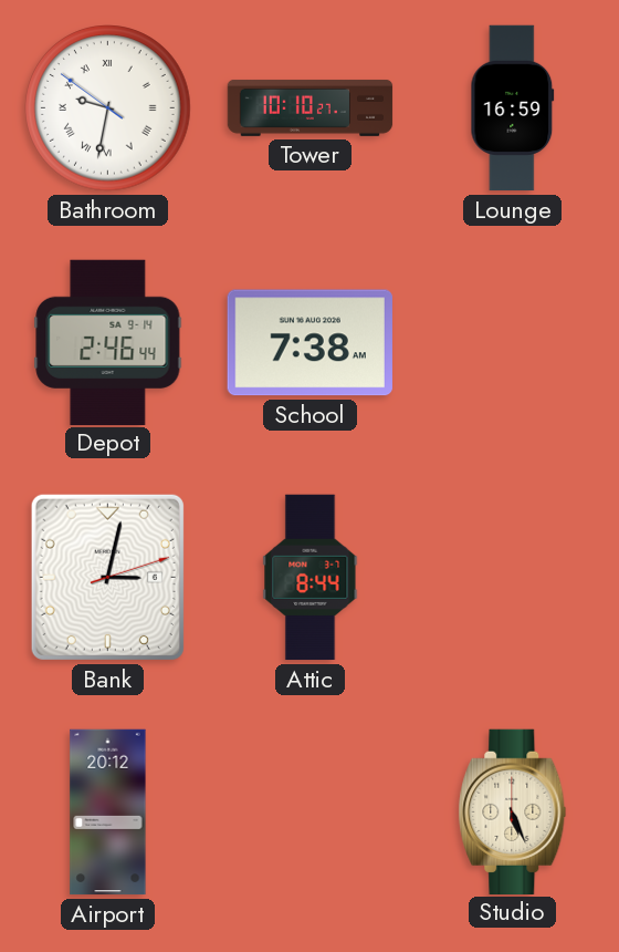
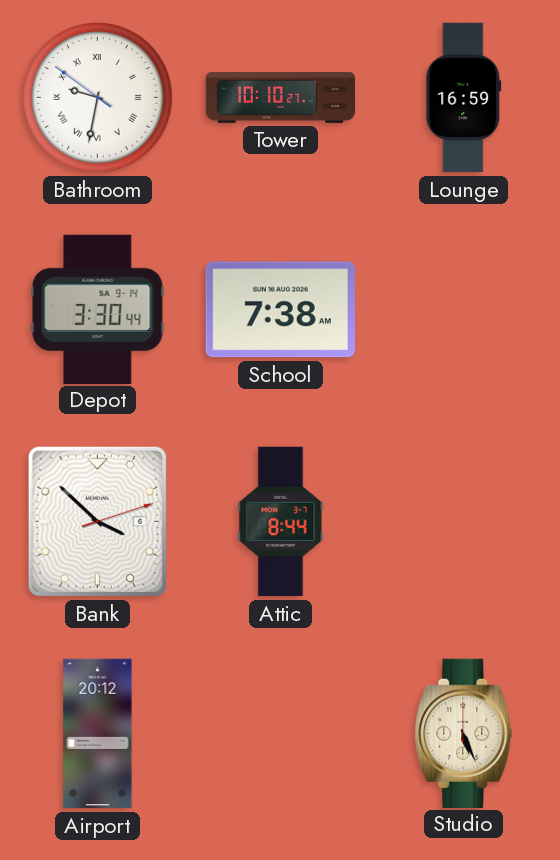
Depot: 2:46 -> 3:30 (98, 309)
Bank: 3:02 -> 3:52 (97, 521)
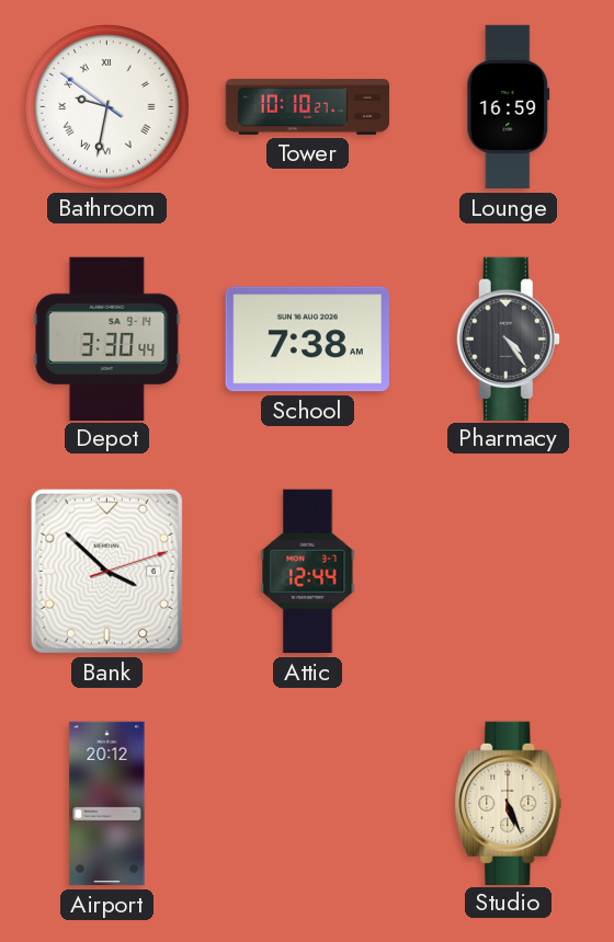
Pharmacy: none -> 4:24 (508, 338)
Attic: 8:44 -> 12:44 (308, 572)
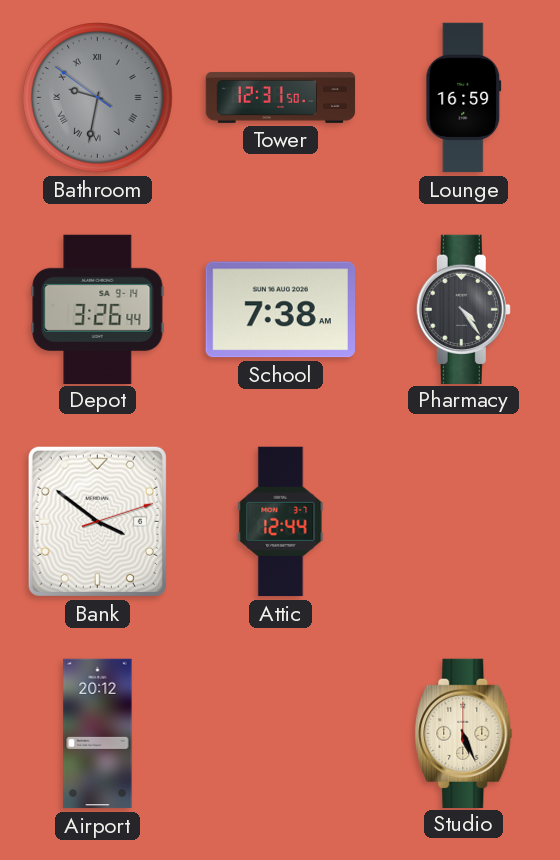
Bathroom dial: white -> grey (98, 98)
Tower: 10:10 -> 12:31 (281, 97)
Depot: 3:30 -> 3:26 (98, 309)
Bank: 3:52 -> 3:51 (97, 521)
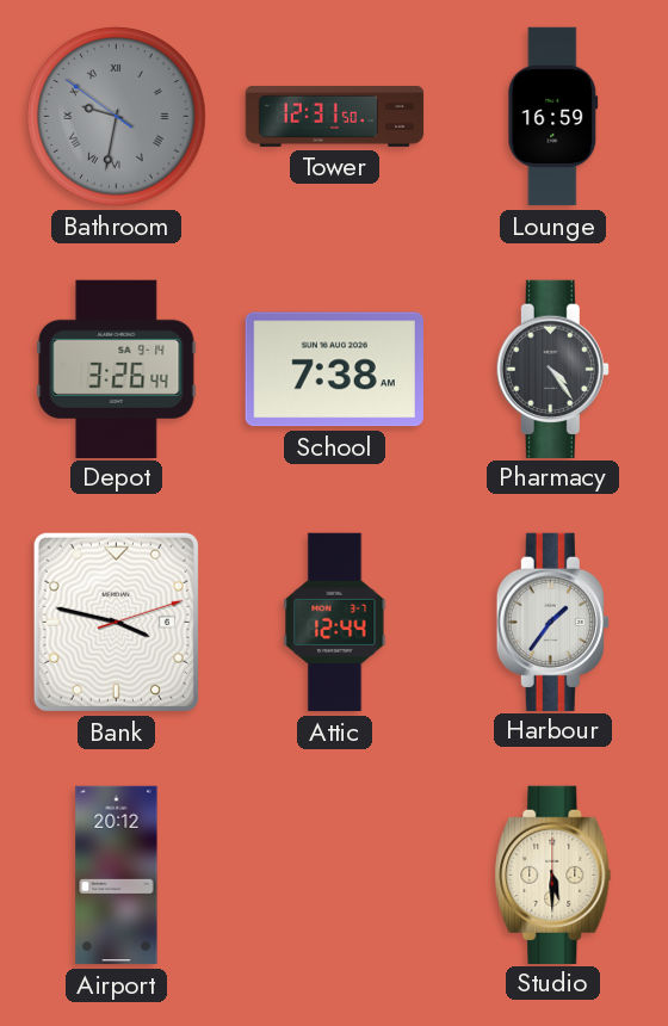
Bank: 3:51 -> 3:47 (116, 622)
Harbour: none -> 1:36 (552, 622)
Studio: 5:26 -> 5:30 (553, 874)
